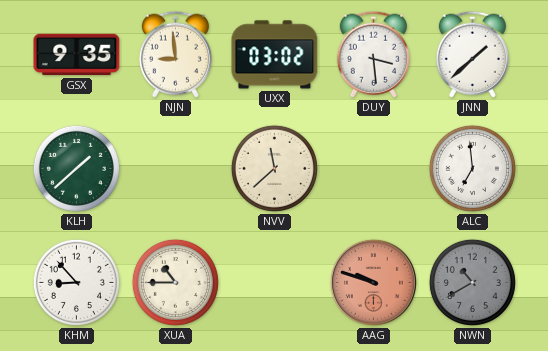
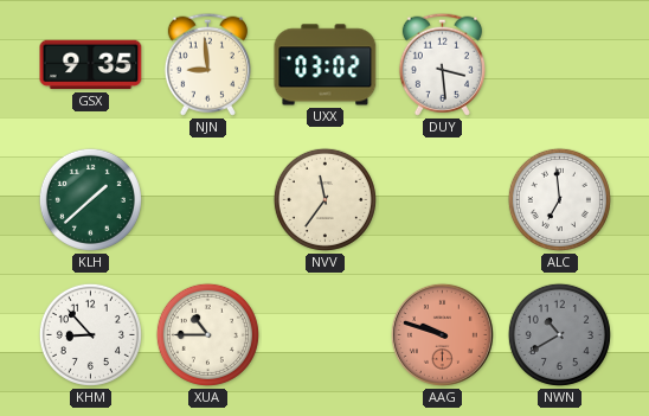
JNN: 1:38 -> none (472, 54)
NVV: 11:38 -> 11:36 (324, 199)
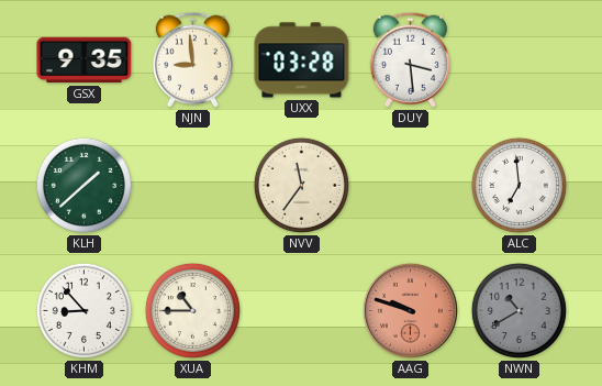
UXX: 03:02 -> 03:28 (302, 60)
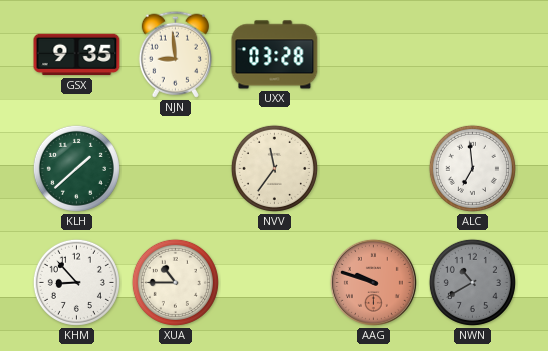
DUY: 3:29 -> none (410, 59)
